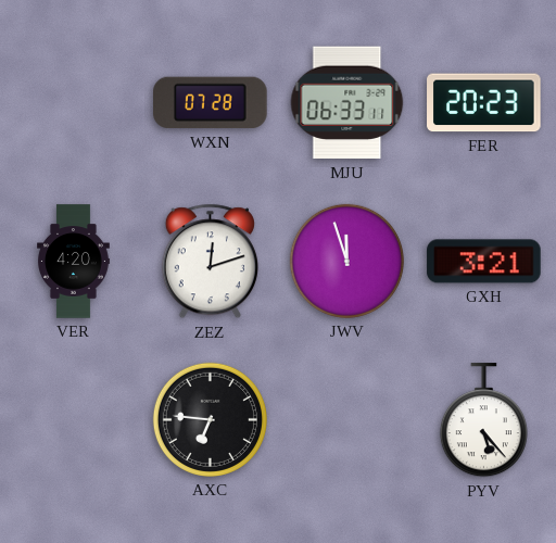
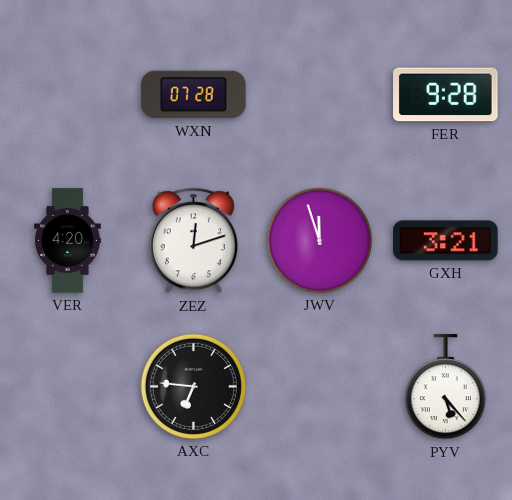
MJU: 06:33 -> none (347, 103)
FER: 20:23 -> 9:28 (446, 95)
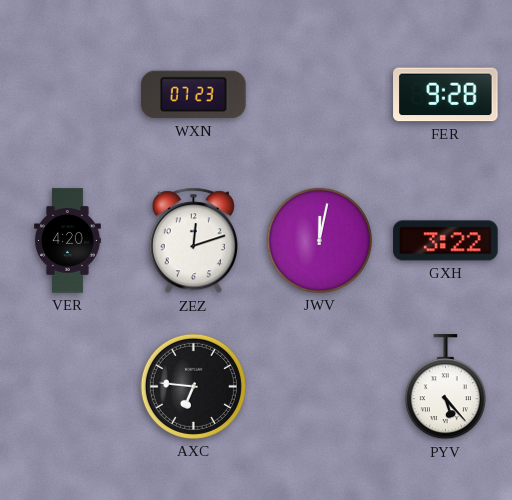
WXN: 07:28 -> 07:23 (194, 95)
JWV: 11:57 -> 12:02 (319, 240)
GXH: 3:21 -> 3:22 (446, 241)
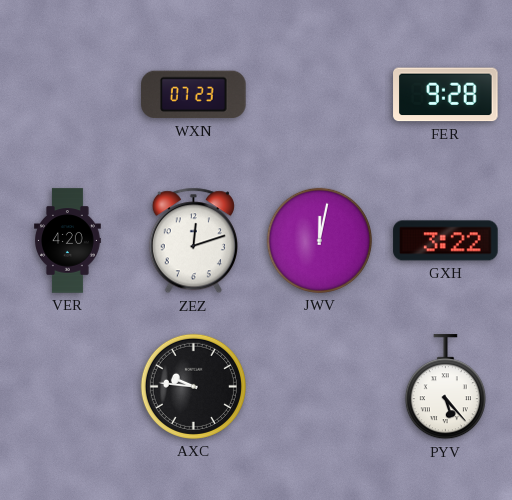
AXC: 6:46 -> 9:46 (193, 386)
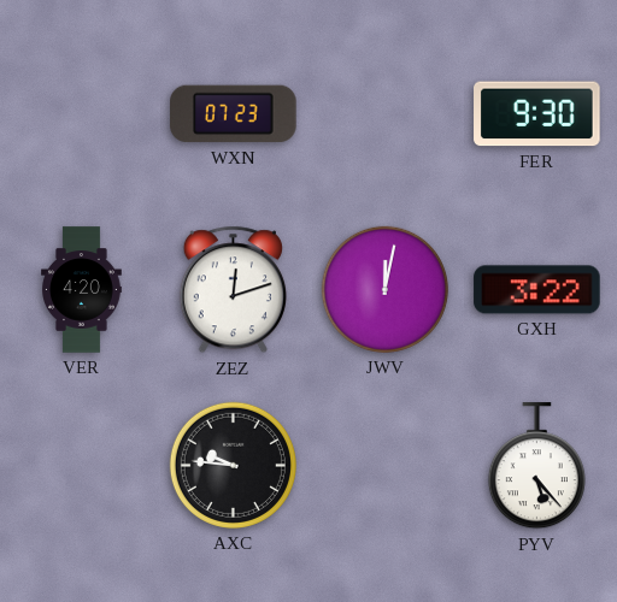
FER: 9:28 -> 9:30 (537, 114)
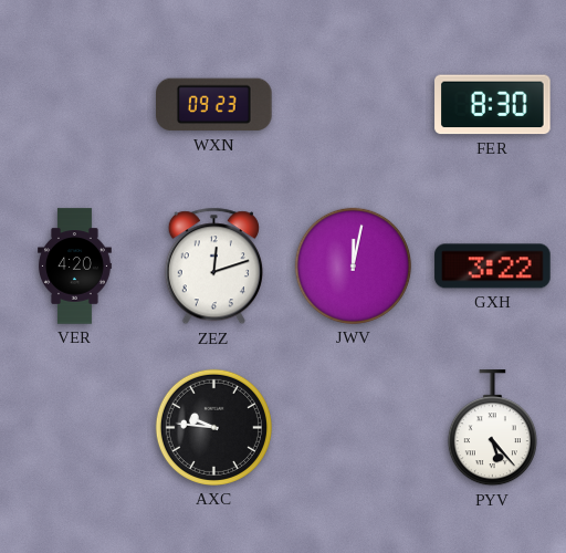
WXN: 07:23 -> 09:23 (214, 105)
FER: 9:30 -> 8:30 (493, 105)
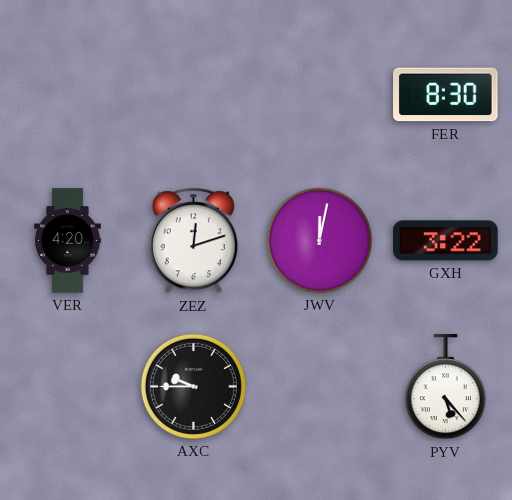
WXN: 09:23 -> none (214, 105)
AXC: 9:46 -> 9:45 (193, 386)
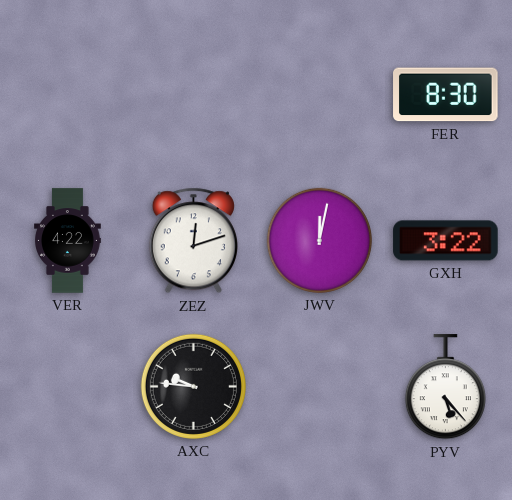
VER: 4:20 -> 4:22 (68, 241)
AXC: 9:45 -> 9:46 (193, 386)
